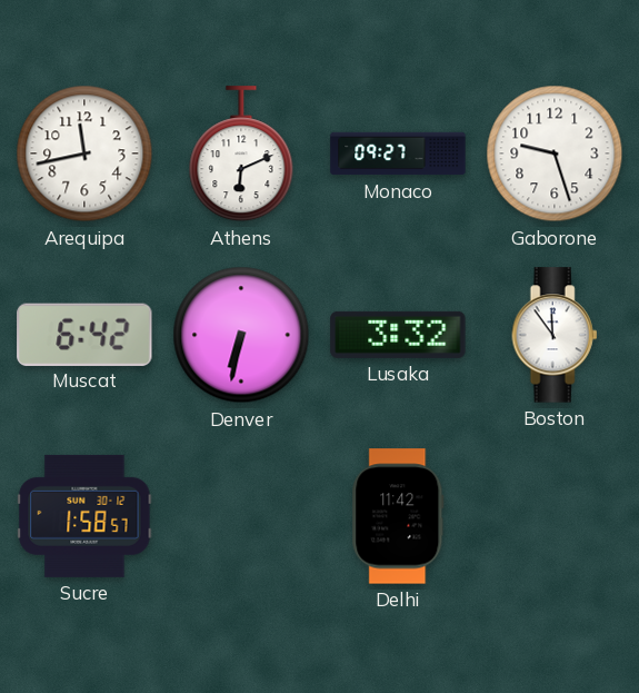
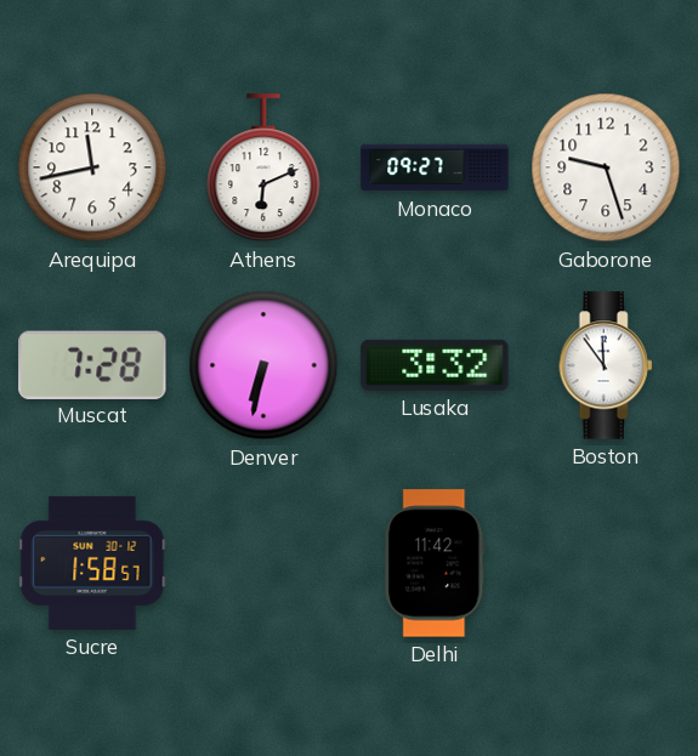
Muscat: 6:42 -> 7:28 (92, 364)
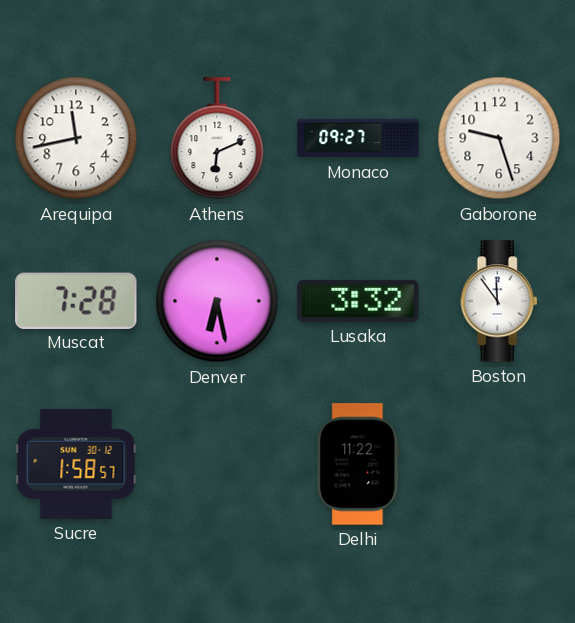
Denver: 6:32 -> 6:28 (217, 301)
Delhi: 11:42 -> 11:22 (358, 464)
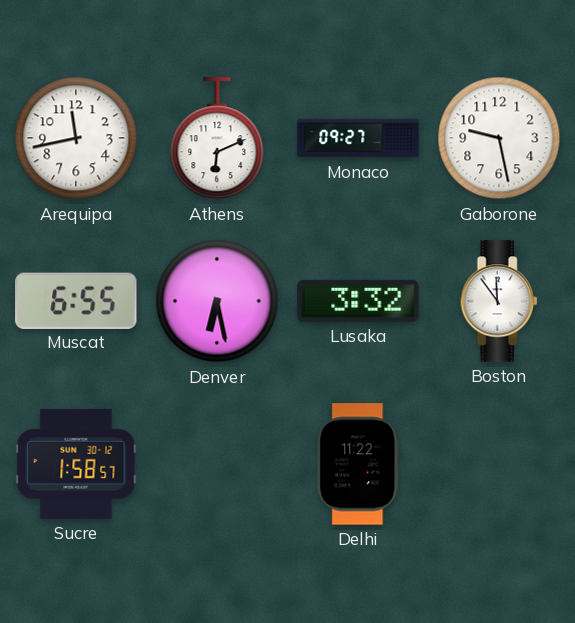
Gaborone: 9:27 -> 9:28 (499, 138)
Muscat: 7:28 -> 6:55 (76, 300)
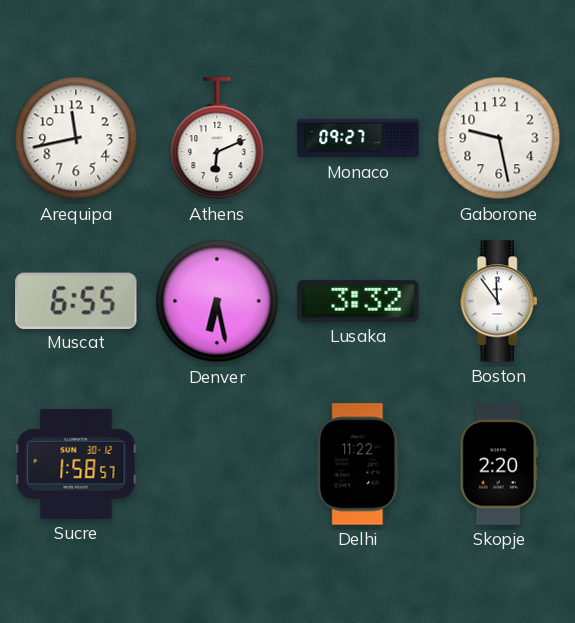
Skopje: none -> 2:20 (499, 464)
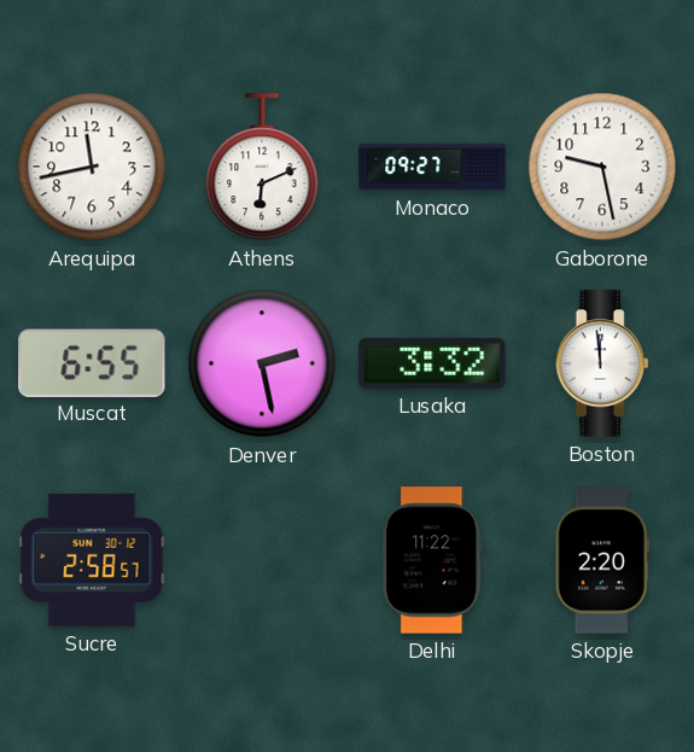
Denver: 6:28 -> 2:28 (262, 363)
Boston: 11:54 -> 11:59 (602, 363)
Sucre: 1:58 -> 2:58 (92, 560)
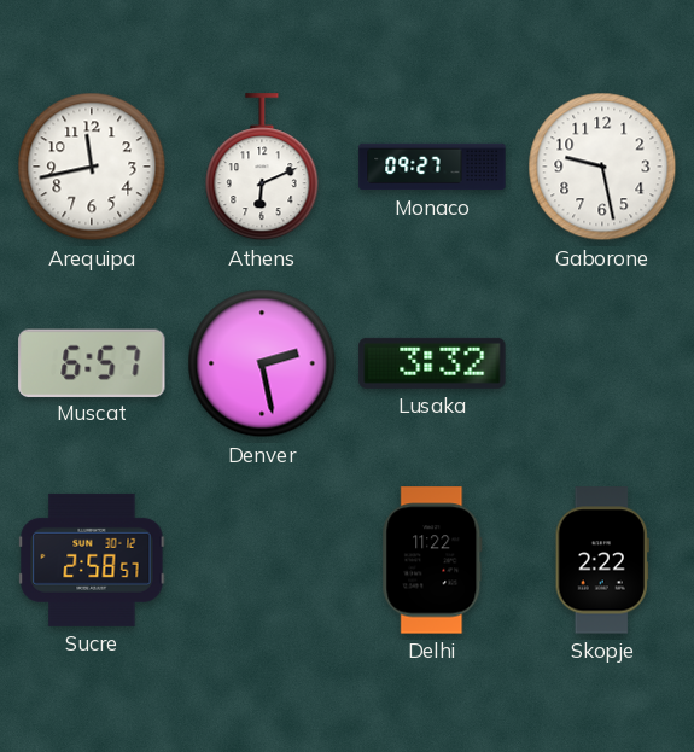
Muscat: 6:55 -> 6:57 (92, 362)
Boston: 11:59 -> none (602, 363)
Skopje: 2:20 -> 2:22 (602, 560)
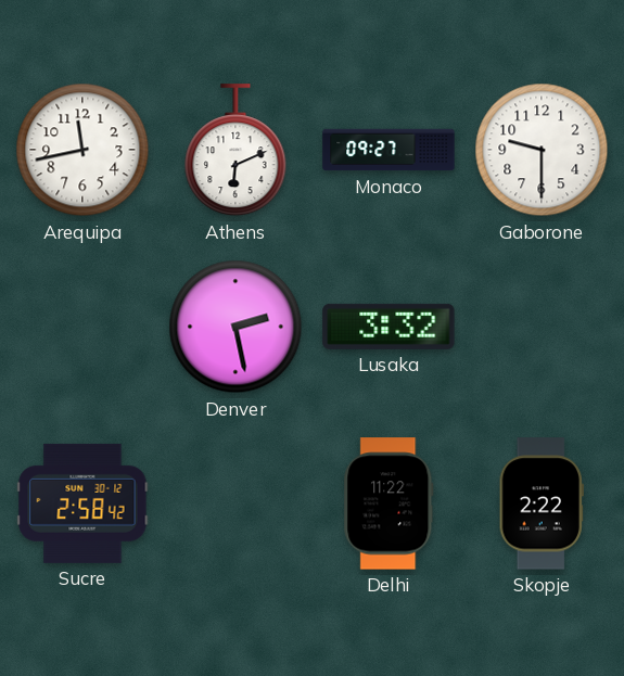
Gaborone: 9:28 -> 9:30 (542, 150)
Muscat: 6:57 -> none (92, 362)
Sucre: 2:58:57 -> 2:58:42 (82, 503)
